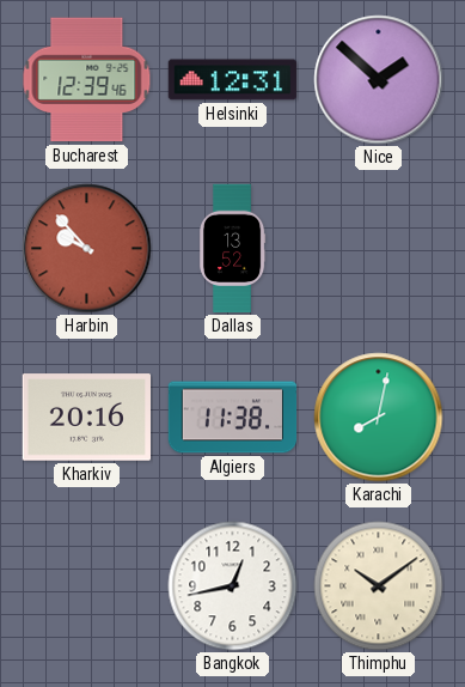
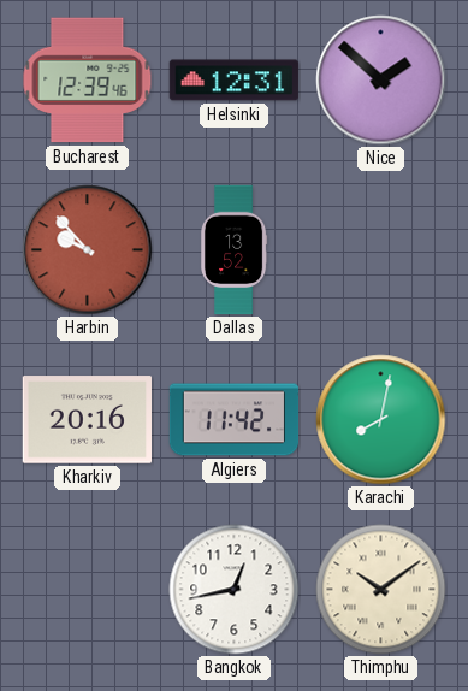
Algiers: 11:38 -> 11:42 (235, 420)
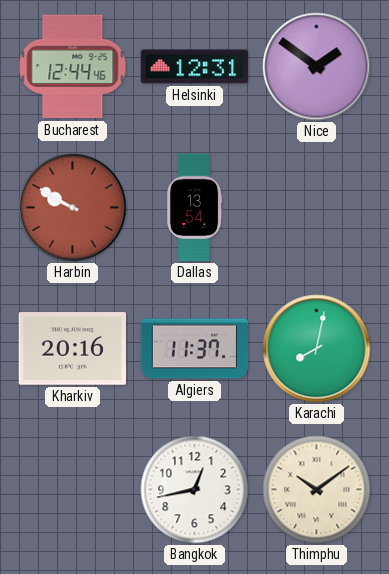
Bucharest: 12:39 -> 12:44 (73, 67)
Nice: 1:52 -> 1:51 (317, 67)
Harbin: 9:53 -> 9:50 (73, 208)
Dallas: 13:52 -> 13:54 (194, 208)
Algiers: 11:42 -> 11:37 (195, 349)
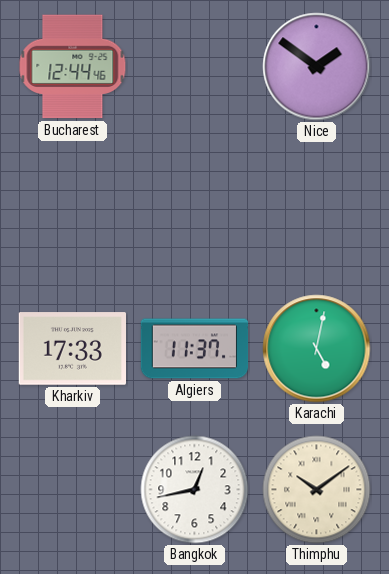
Helsinki: 12:31 -> none (195, 67)
Harbin: 9:50 -> none (73, 208)
Dallas: 13:54 -> none (194, 208)
Kharkiv: 20:16 -> 17:33 (72, 349)
Karachi: 8:02 -> 5:02 (317, 349)
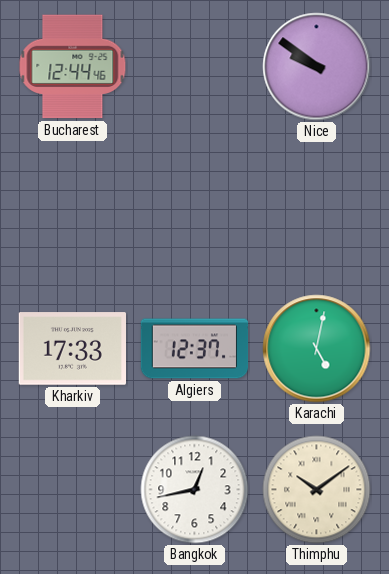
Nice: 1:51 -> 9:51 (317, 67)
Algiers: 11:37 -> 12:37 (195, 349)
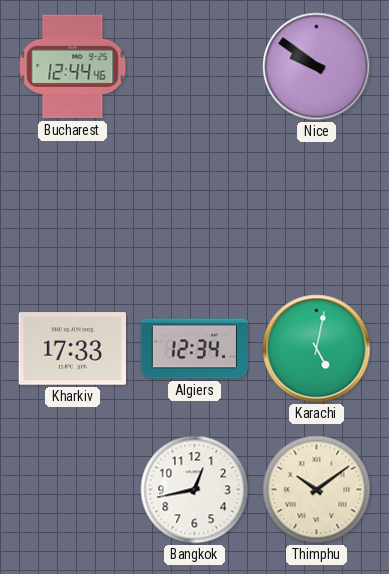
Algiers: 12:37 -> 12:34 (195, 349)
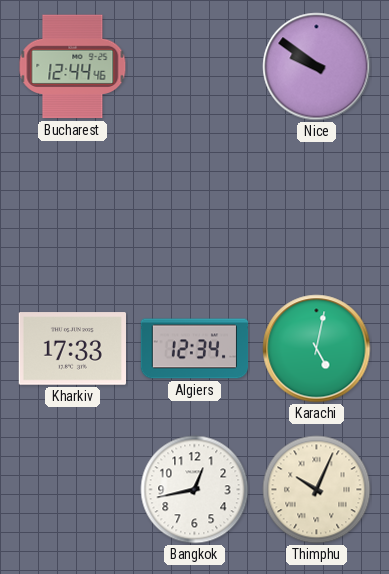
Thimphu: 10:09 -> 10:04 (317, 490)
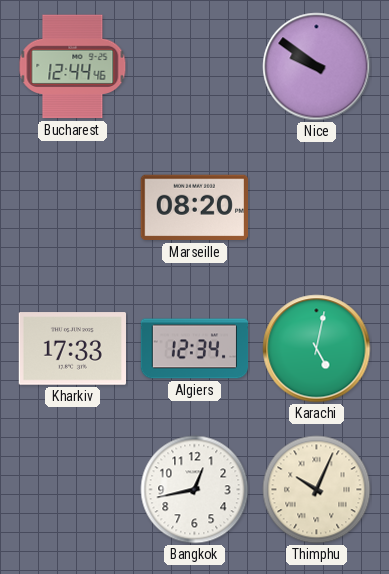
Marseille: none -> 08:20 (194, 208)
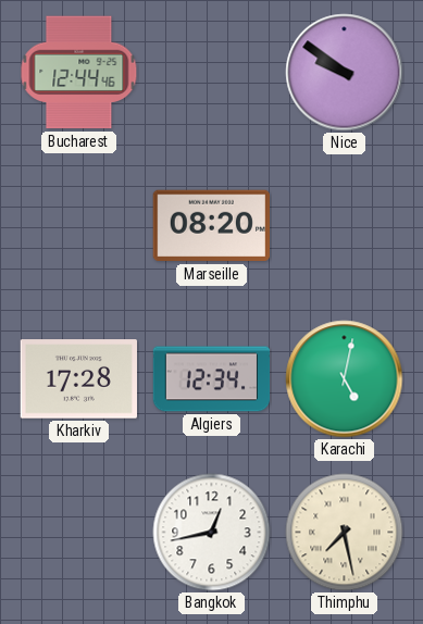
Kharkiv: 17:33 -> 17:28 (78, 379)
Thimphu: 10:04 -> 7:28 (345, 533)
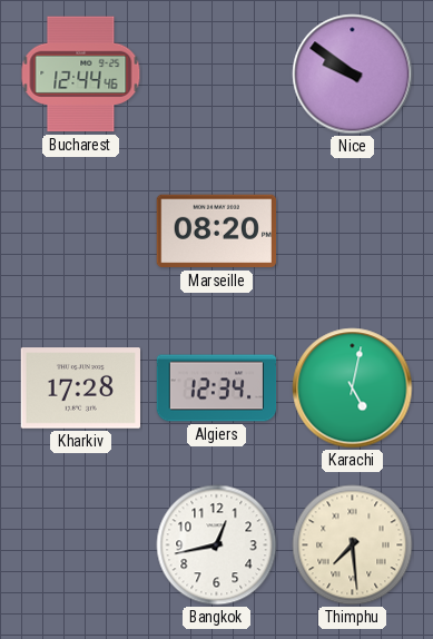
Thimphu: 7:28 -> 7:29 (353, 545)
